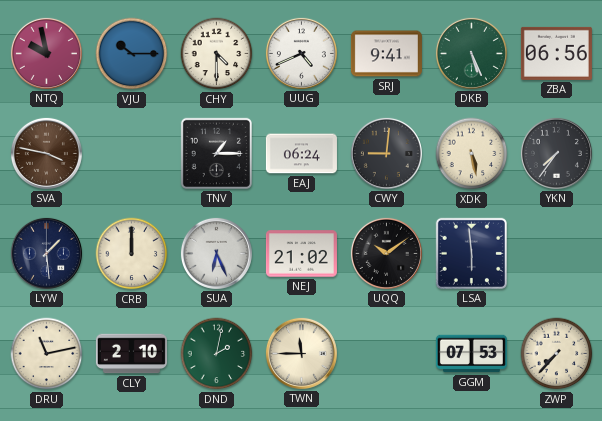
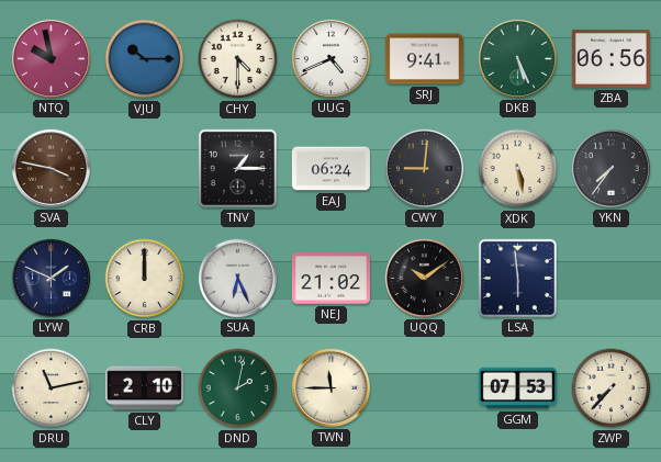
LYW: 1:29 -> 1:49 (51, 278)
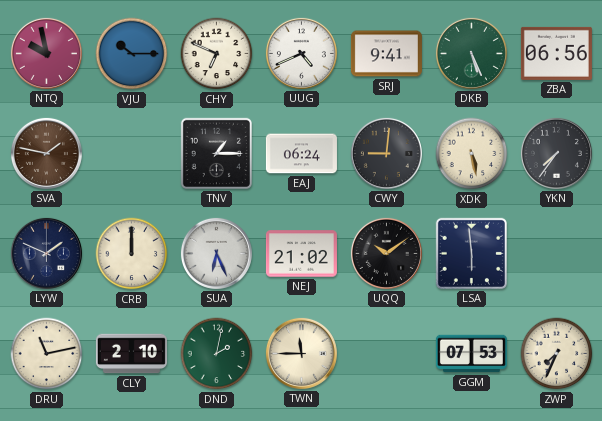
CHY: 4:30 -> 6:49 (217, 54)
SVA: 3:47 -> 1:47 (46, 153)
ZWP: 7:37 -> 7:34 (557, 354)
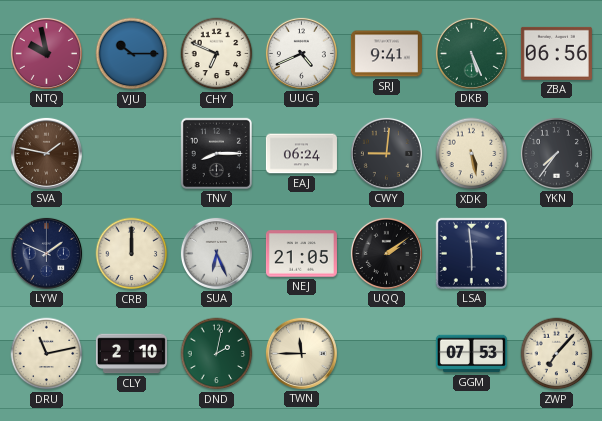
TNV: 1:15 -> 8:15 (216, 153)
NEJ: 21:02 -> 21:05 (301, 254)
UQQ: 10:09 -> 2:09 (386, 253)
ZWP: 7:34 -> 7:07 (557, 354)
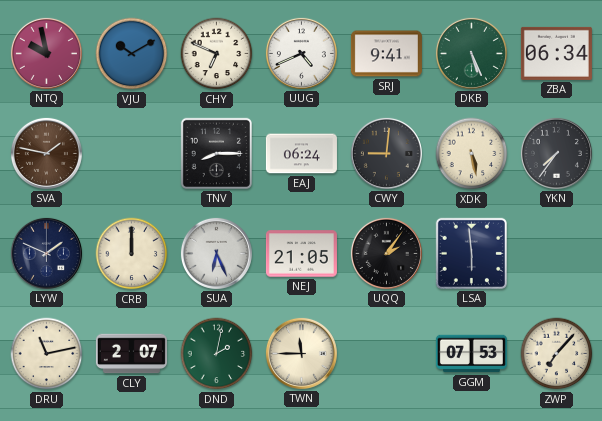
VJU: 10:15 -> 10:10 (132, 54)
ZBA: 06:56 -> 06:34 (556, 53)
UQQ: 2:09 -> 2:06 (386, 253)
CLY: 2:10 -> 2:07 (131, 354)
